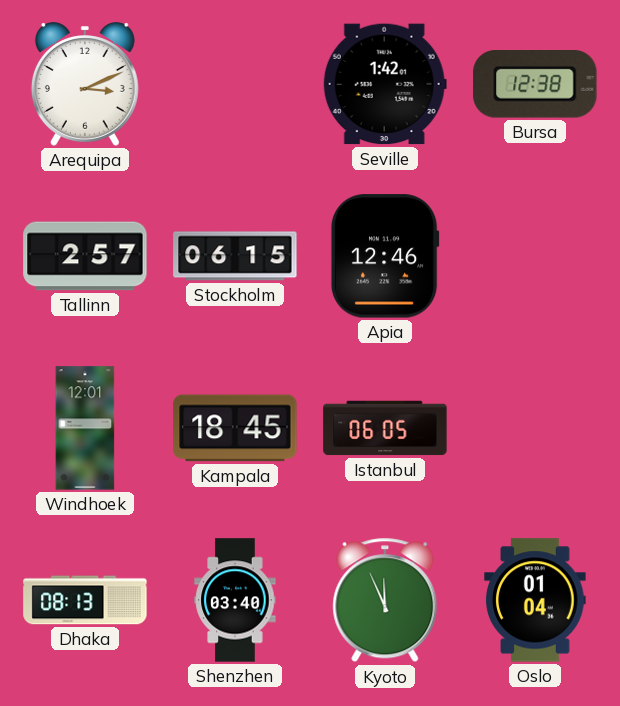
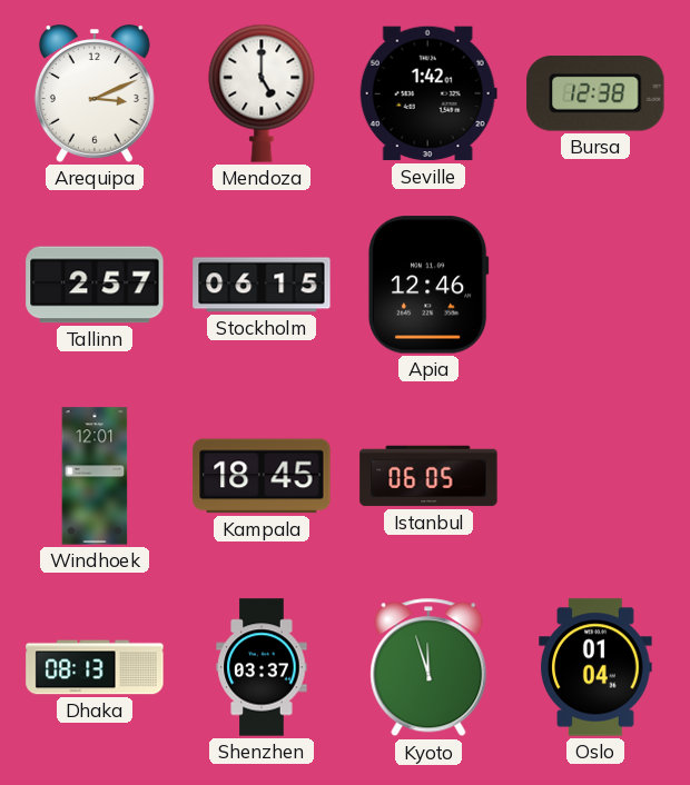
Mendoza: none -> 5:00 (262, 93)
Shenzhen: 03:40 -> 03:37 (262, 667)
Kyoto: 11:56 -> 11:57 (428, 667)
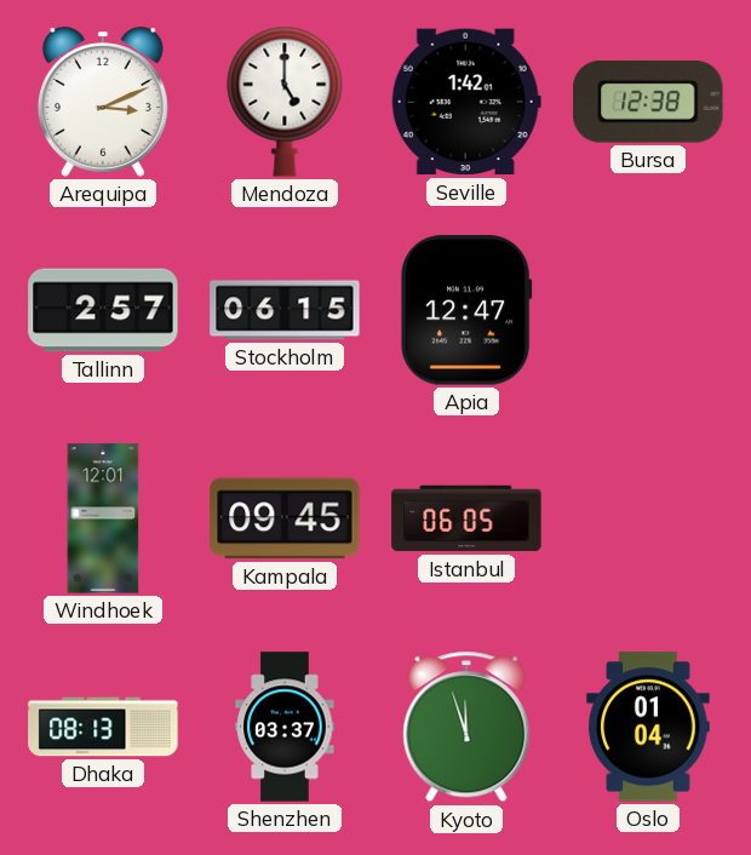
Apia: 12:46 -> 12:47 (466, 310)
Kampala: 18:45 -> 09:45 (285, 518)
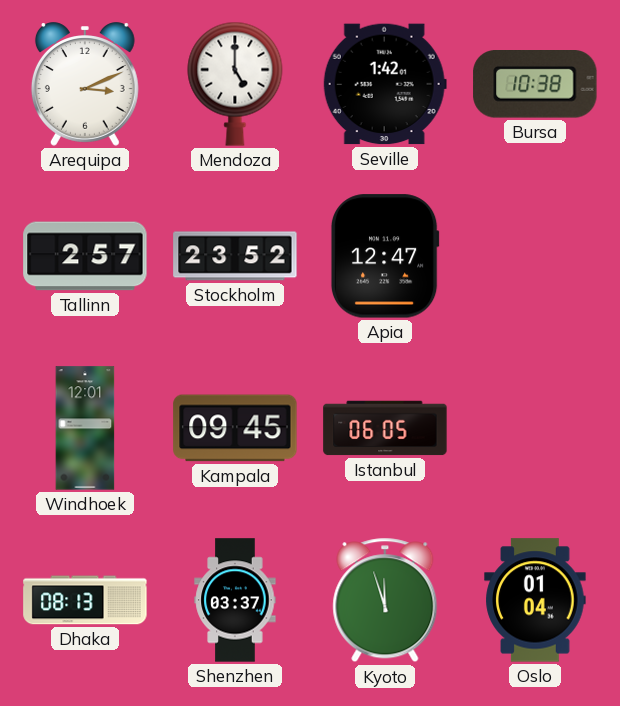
Bursa: 12:38 -> 10:38 (535, 85)
Stockholm: 06:15 -> 23:52 (235, 256)
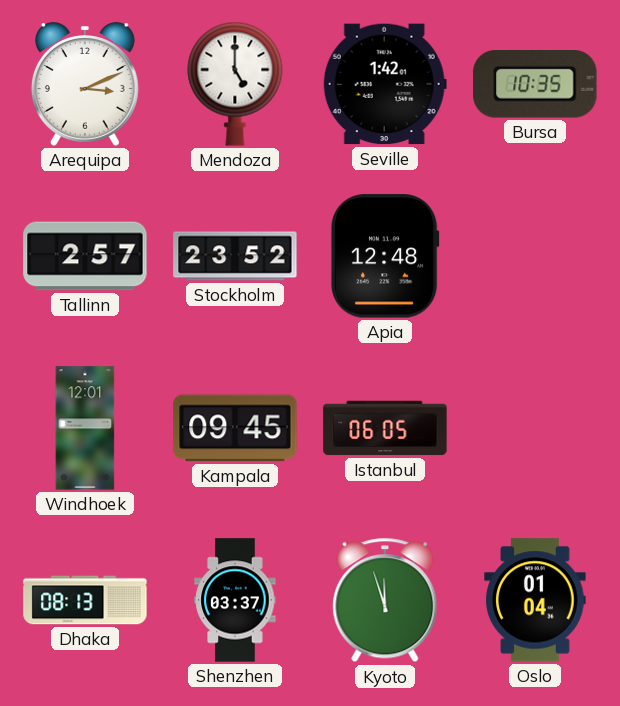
Bursa: 10:38 -> 10:35 (535, 85)
Apia: 12:47 -> 12:48 (385, 256)
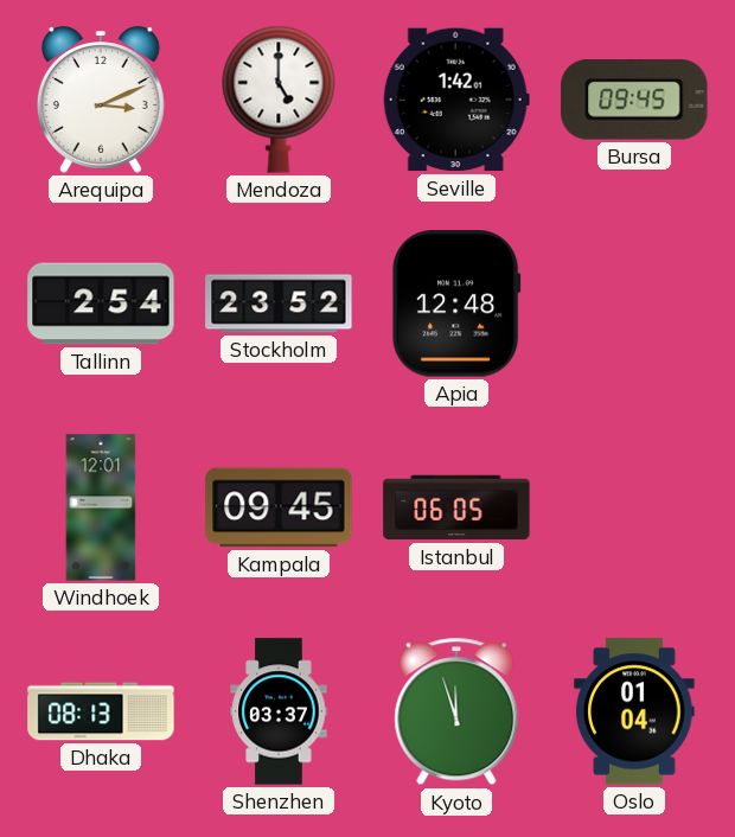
Bursa: 10:35 -> 09:45 (634, 101)
Tallinn: 2:57 -> 2:54 (101, 304)
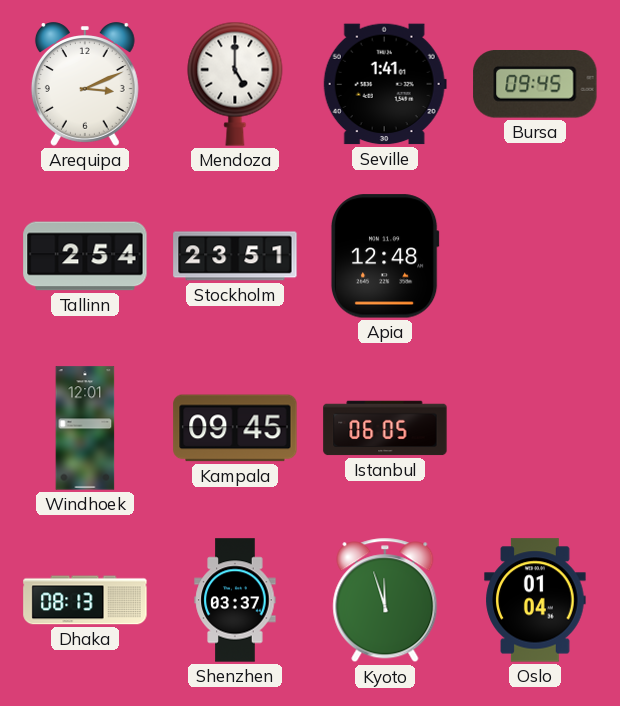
Seville: 1:42 -> 1:41 (385, 84)
Stockholm: 23:52 -> 23:51 (235, 256)
